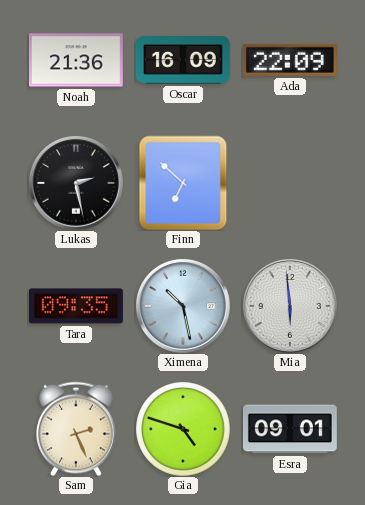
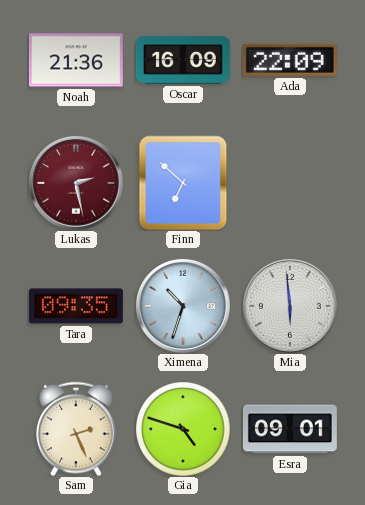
Lukas dial: black -> burgundy (76, 183)
Ximena: 10:28 -> 10:33 (183, 306)
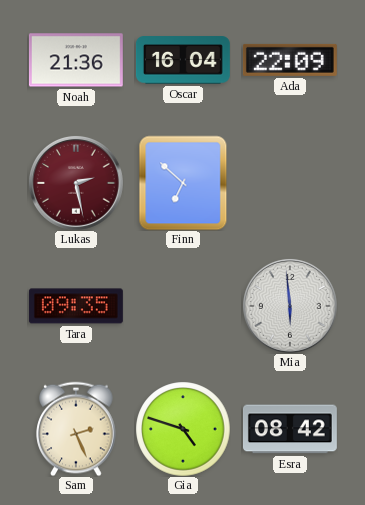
Oscar: 16:09 -> 16:04 (183, 60)
Ximena: 10:33 -> none (183, 306)
Esra: 09:01 -> 08:42 (290, 429)
